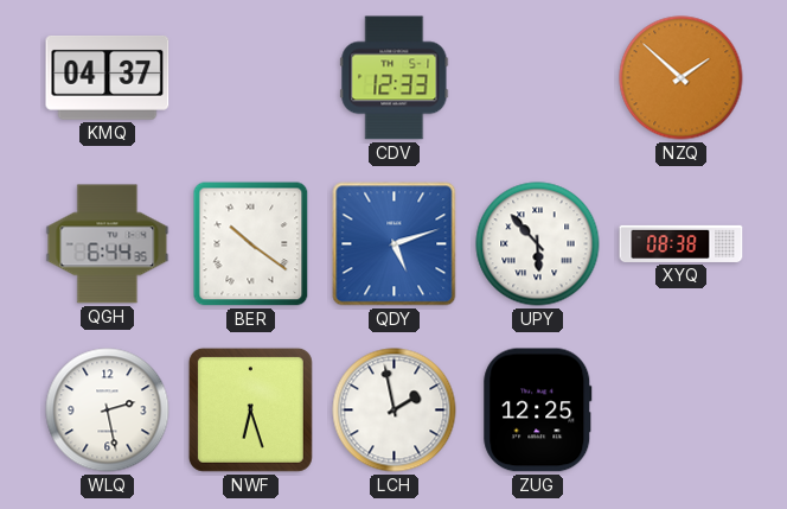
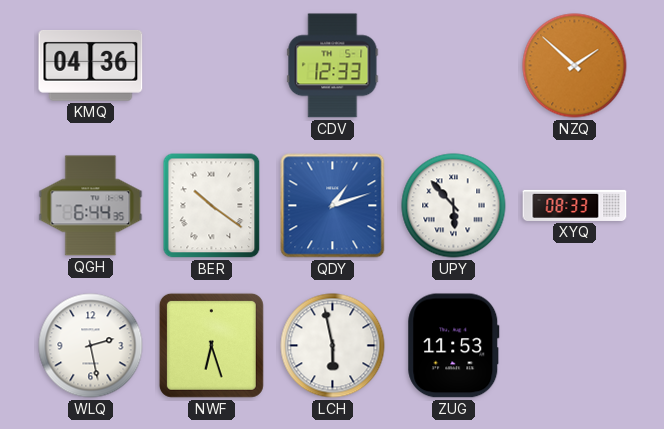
KMQ: 04:37 -> 04:36 (91, 66)
QDY: 5:12 -> 1:12 (333, 206)
XYQ: 08:38 -> 08:33 (575, 205)
LCH: 1:58 -> 5:58 (333, 346)
ZUG: 12:25 -> 11:53 (454, 346)
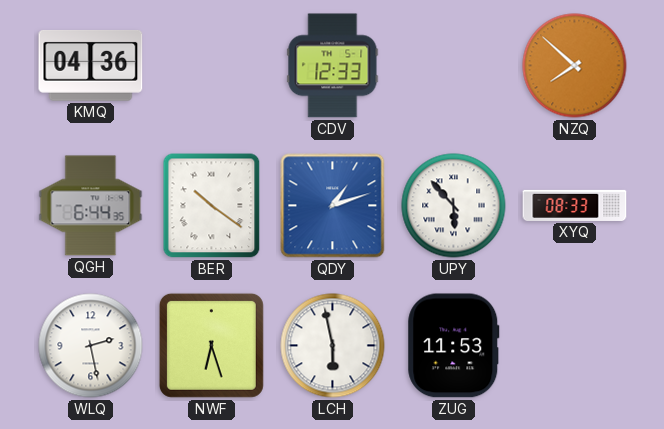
NZQ: 1:52 -> 7:52 (575, 66)
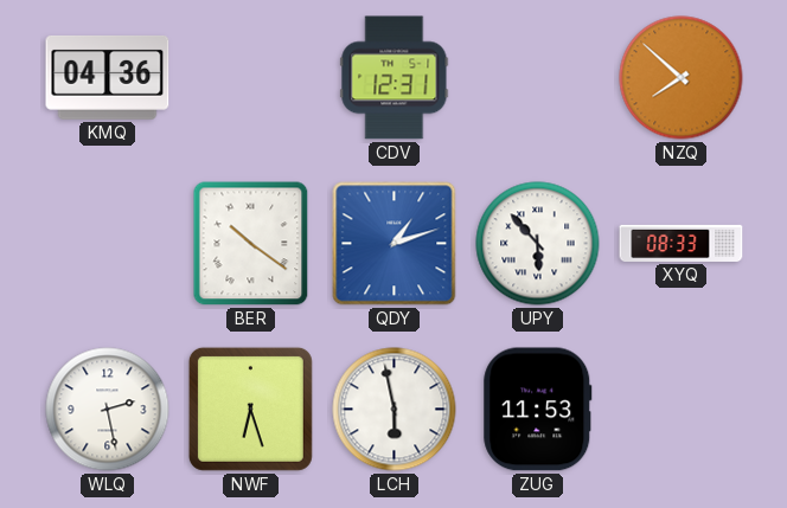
CDV: 12:33 -> 12:31 (395, 78)
QGH: 6:44 -> none (91, 206)
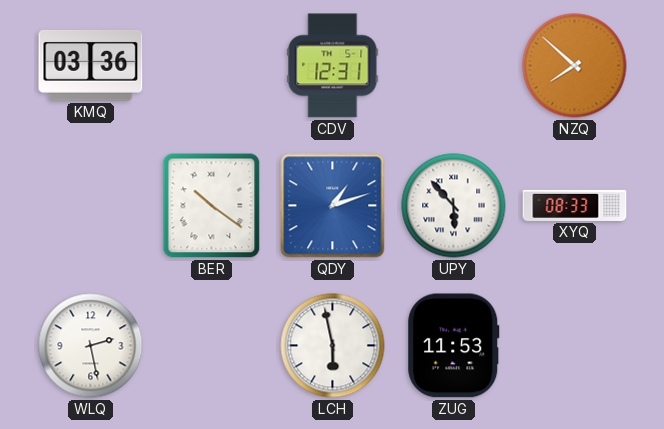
KMQ: 04:36 -> 03:36 (91, 66)
NWF: 6:27 -> none (250, 409)
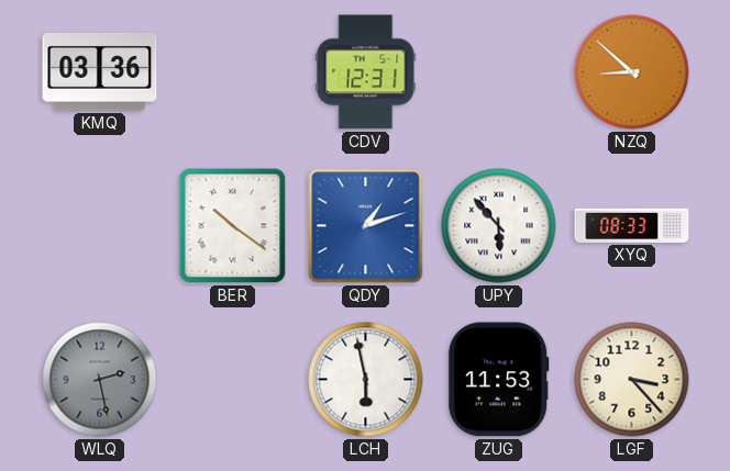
NZQ: 7:52 -> 8:52 (632, 72)
WLQ dial: white -> grey (100, 380)
LGF: none -> 3:23 (632, 380)
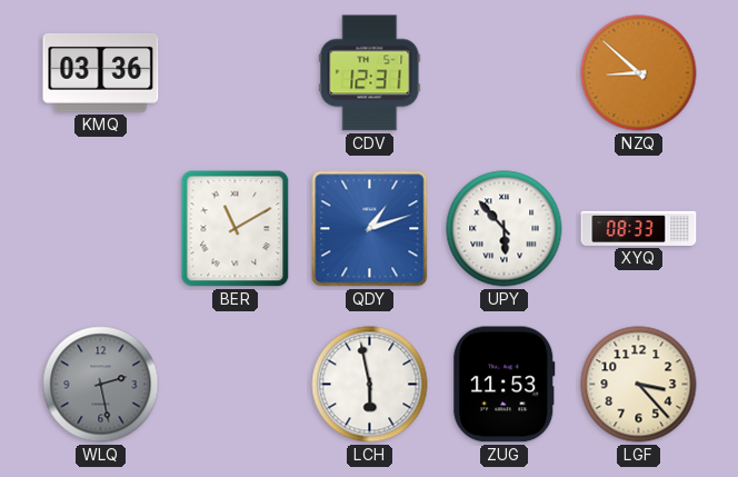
BER: 10:21 -> 11:10 (236, 229)
